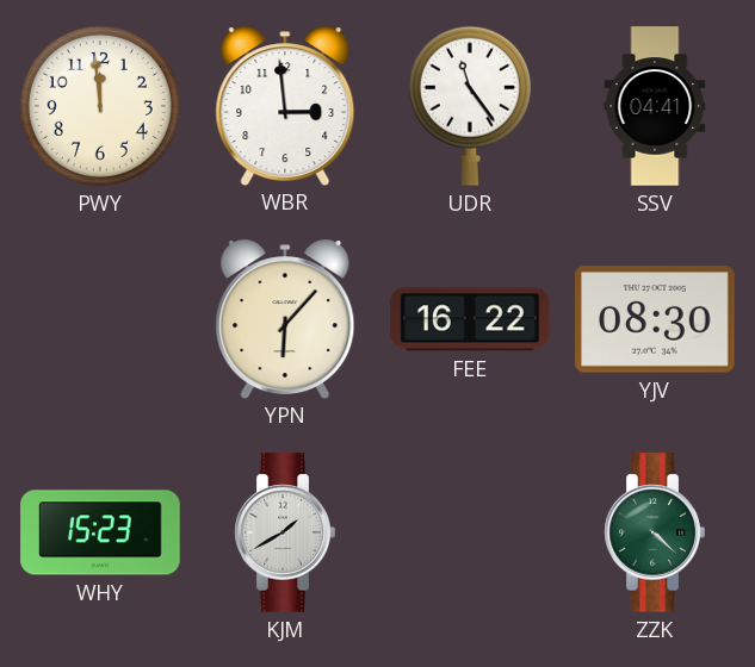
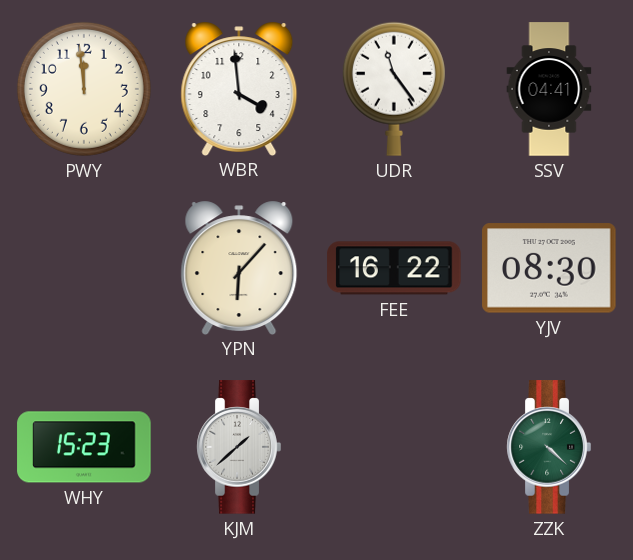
WBR: 2:59 -> 3:59 (239, 88)
KJM: 1:40 -> 1:38 (239, 447)
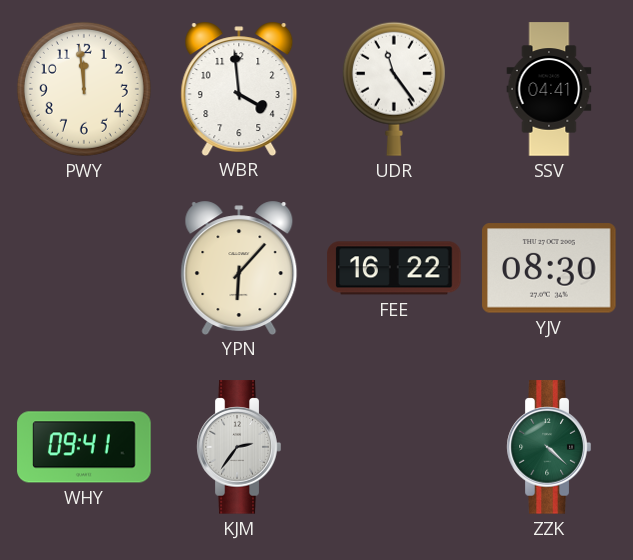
WHY: 15:23 -> 09:41 (84, 447)
KJM: 1:38 -> 2:36 (239, 447)
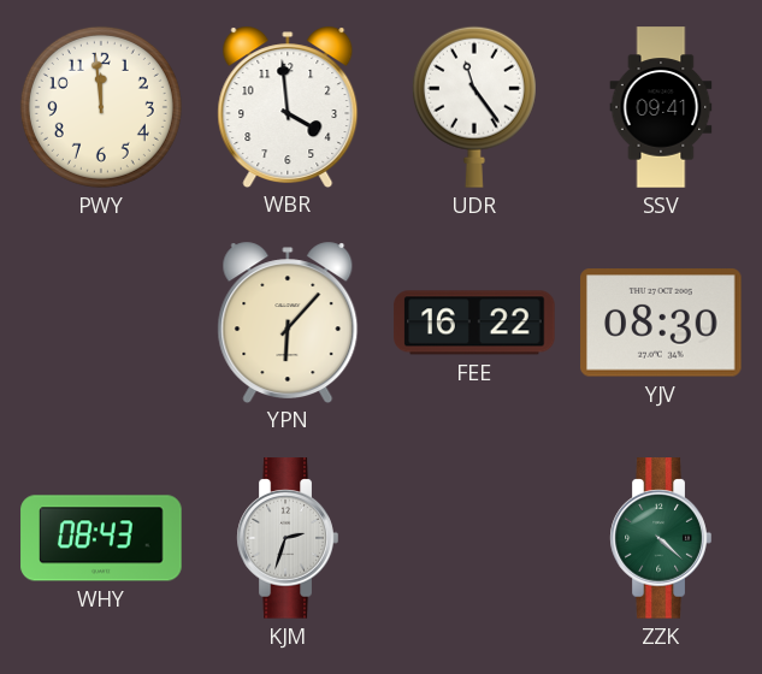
SSV: 04:41 -> 09:41 (661, 107)
WHY: 09:41 -> 08:43 (101, 538)
KJM: 2:36 -> 2:33 (288, 538)
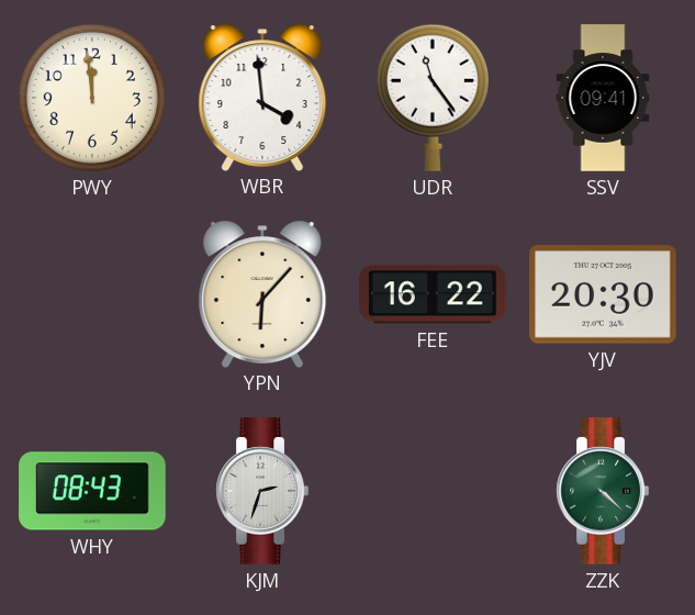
YJV: 08:30 -> 20:30 (603, 294)
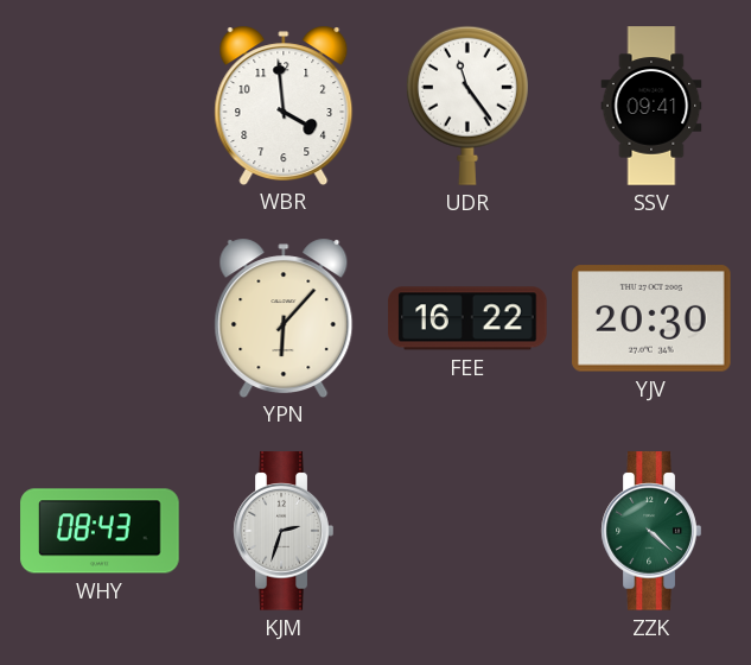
PWY: 11:59 -> none (92, 98)
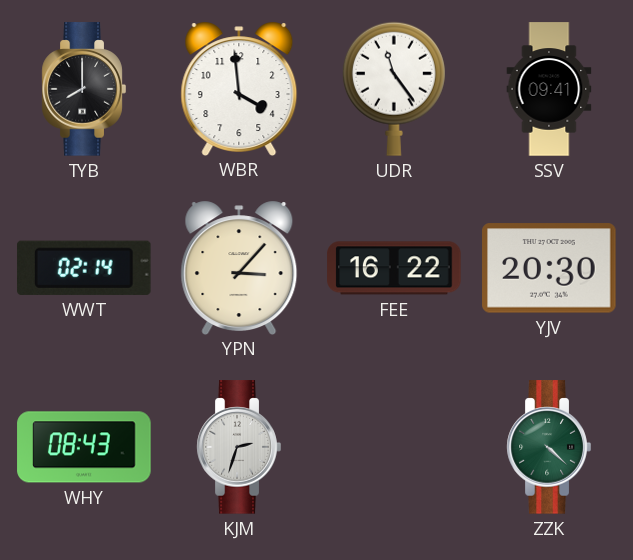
TYB: none -> 8:00 (84, 89)
WWT: none -> 02:14 (84, 268)
YPN: 6:07 -> 3:07 (239, 267)
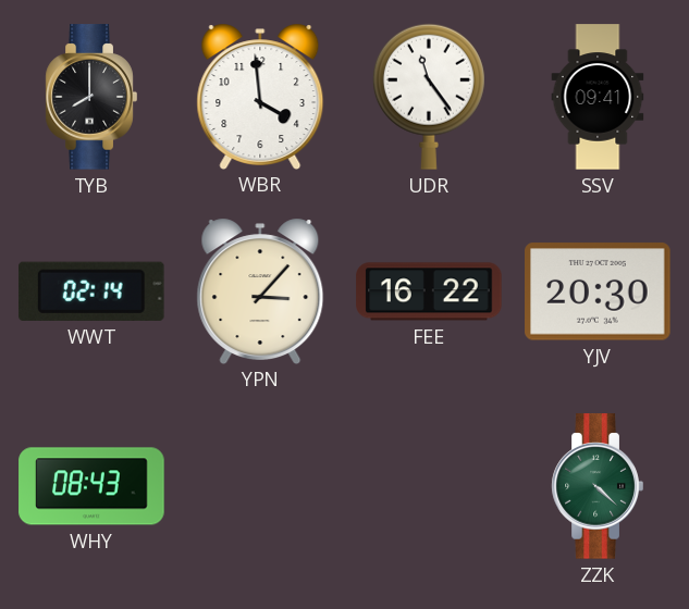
KJM: 2:33 -> none (239, 447)
